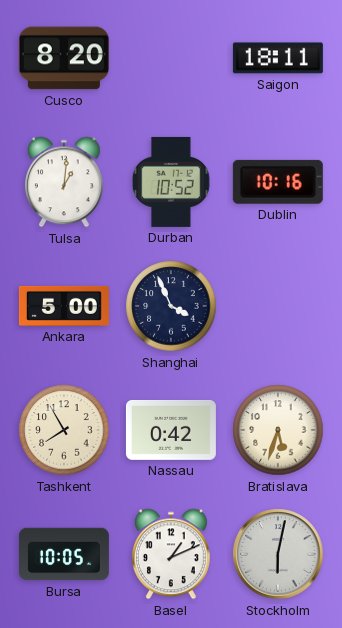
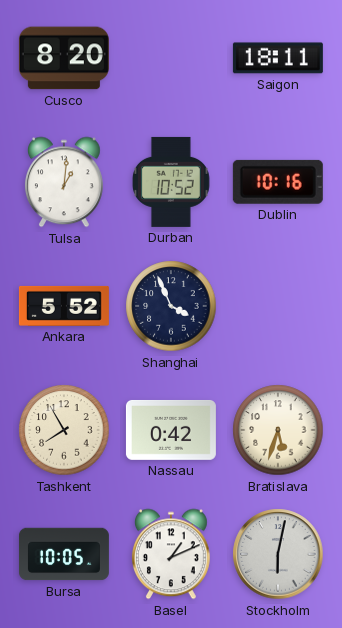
Ankara: 5:00 -> 5:52 (64, 306)
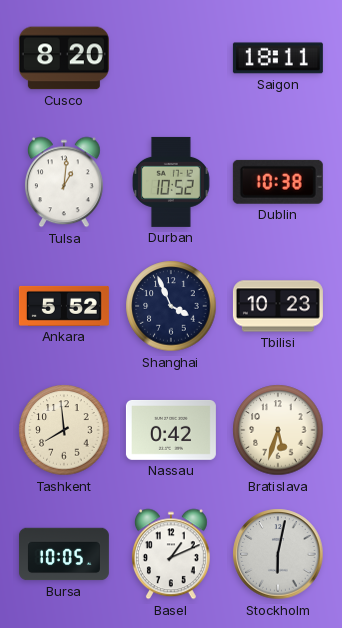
Dublin: 10:16 -> 10:38 (278, 182)
Tbilisi: none -> 10:23 (278, 306)
Tashkent: 7:55 -> 7:59 (64, 430)
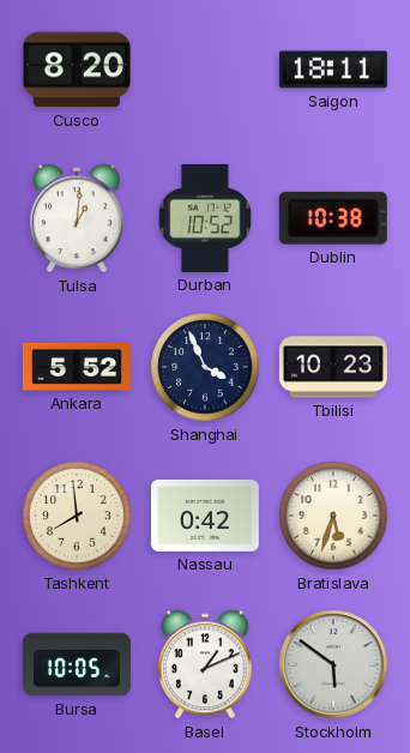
Stockholm: 6:02 -> 5:51 (333, 664)
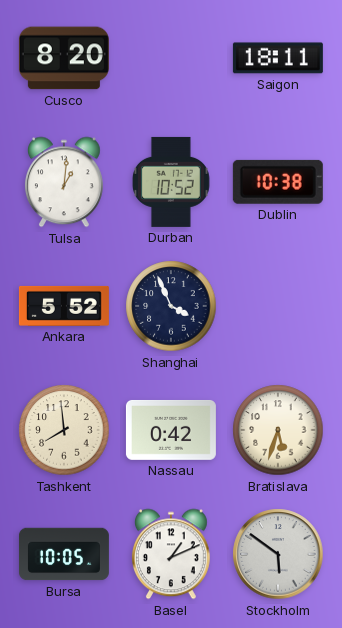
Tbilisi: 10:23 -> none (333, 367)
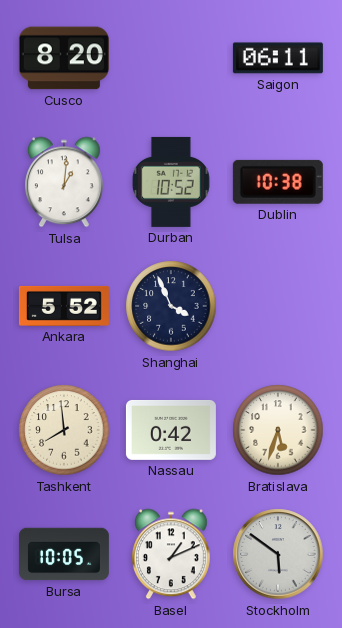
Saigon: 18:11 -> 06:11 (278, 58)
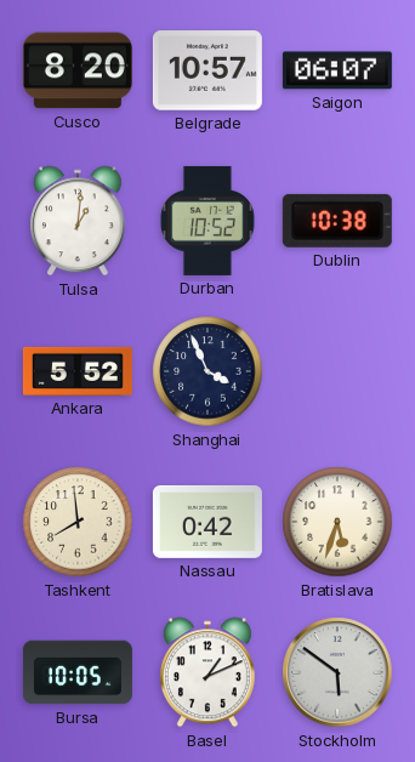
Belgrade: none -> 10:57 (207, 70)
Saigon: 06:11 -> 06:07 (337, 70)
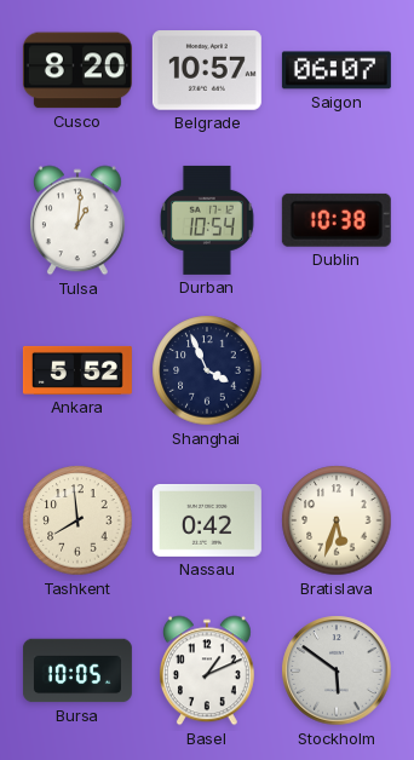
Durban: 10:52 -> 10:54 (207, 220)
